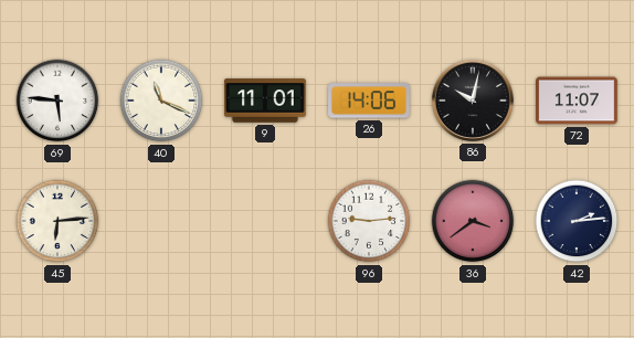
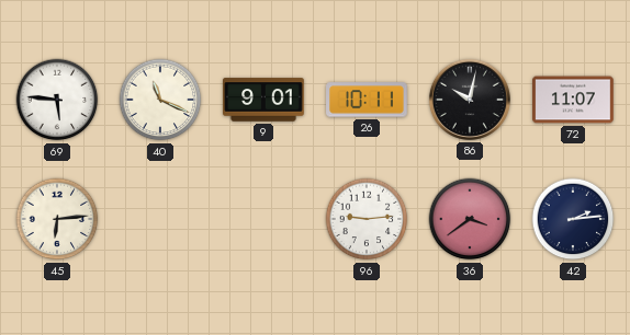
9: 11:01 -> 9:01 (263, 100)
26: 14:06 -> 10:11 (367, 100)
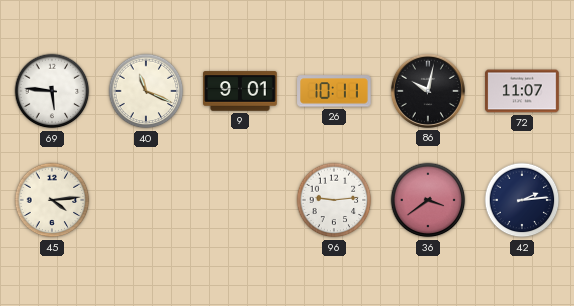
45: 6:14 -> 4:14 (52, 200)
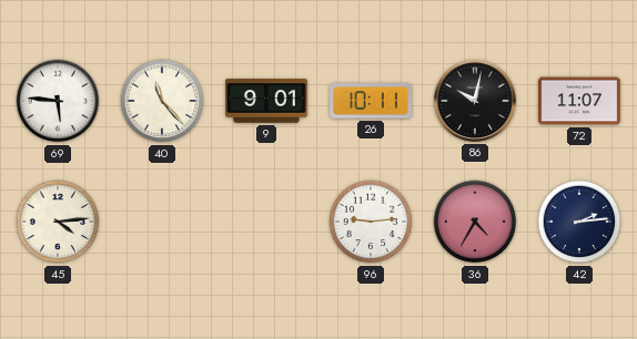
40: 11:19 -> 11:23 (162, 101)
36: 3:39 -> 4:35 (475, 222)
